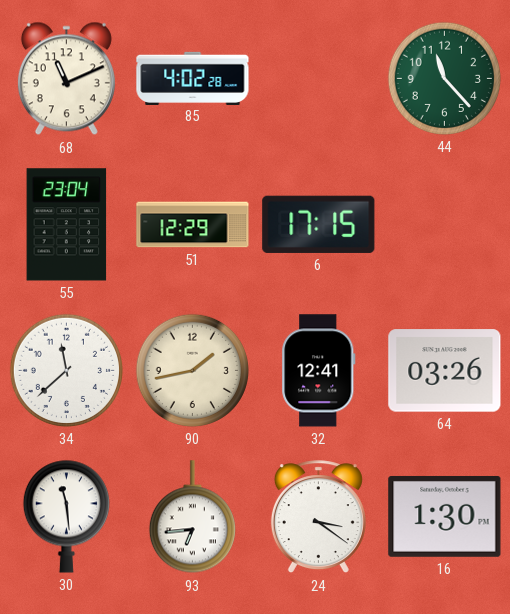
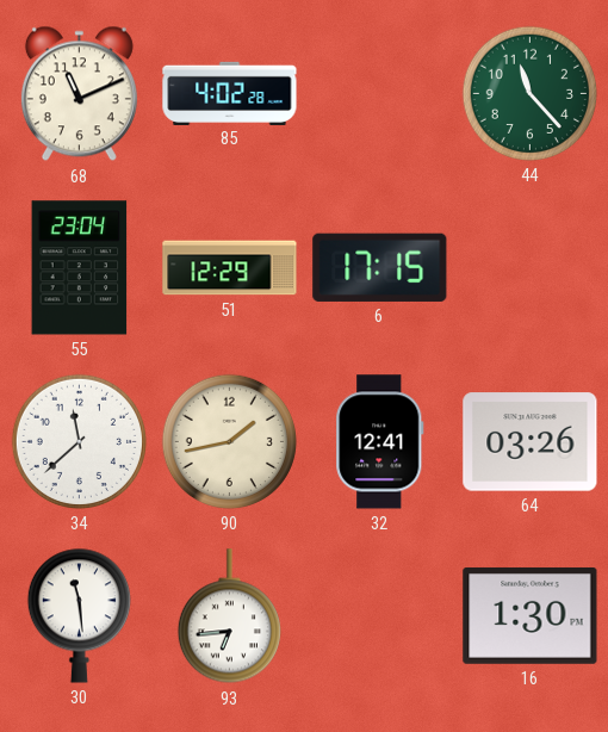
24: 3:21 -> none (318, 517)
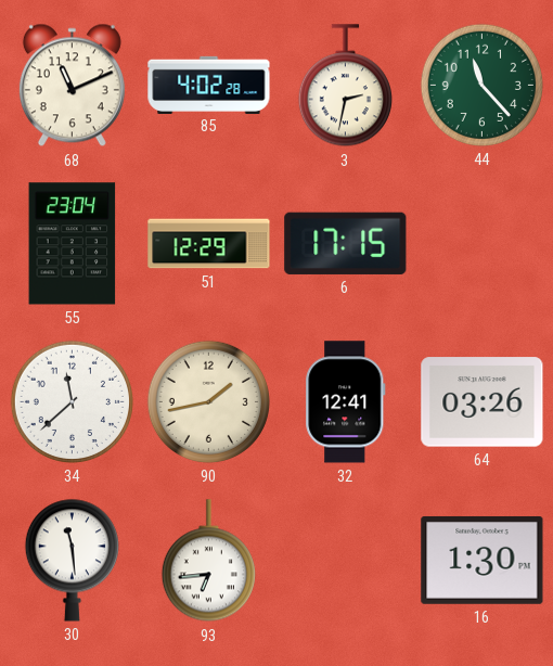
3: none -> 2:32 (345, 86)
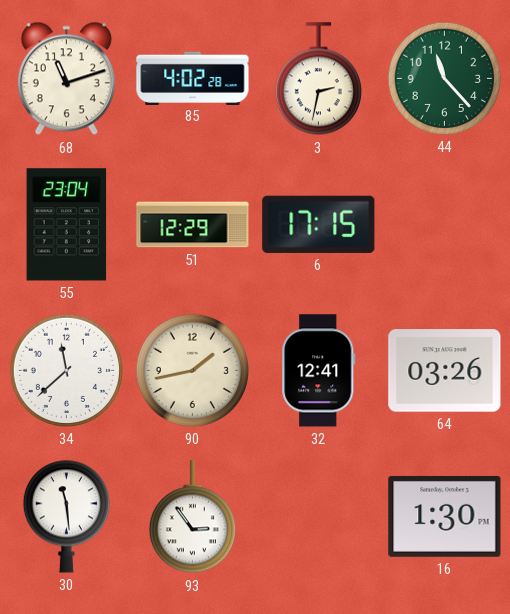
68: 11:11 -> 11:12 (66, 79)
93: 6:44 -> 2:54 (192, 517)
